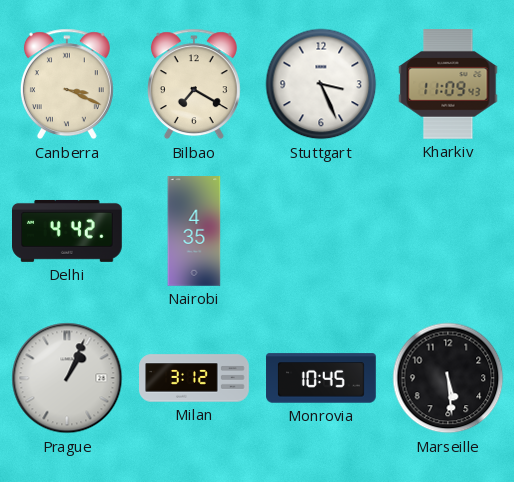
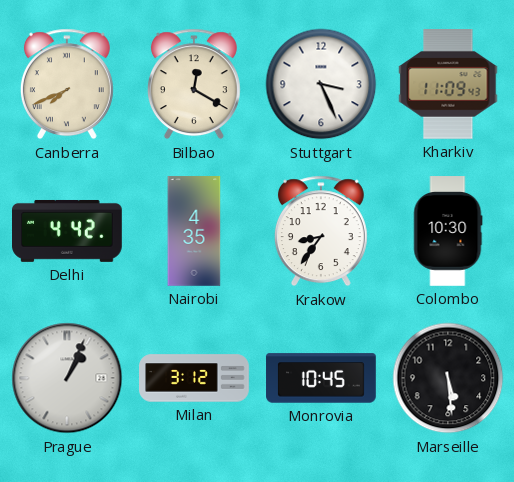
Canberra: 3:19 -> 7:41 (67, 84)
Bilbao: 7:20 -> 12:20 (194, 84)
Krakow: none -> 8:36 (321, 231)
Colombo: none -> 10:30 (448, 231)
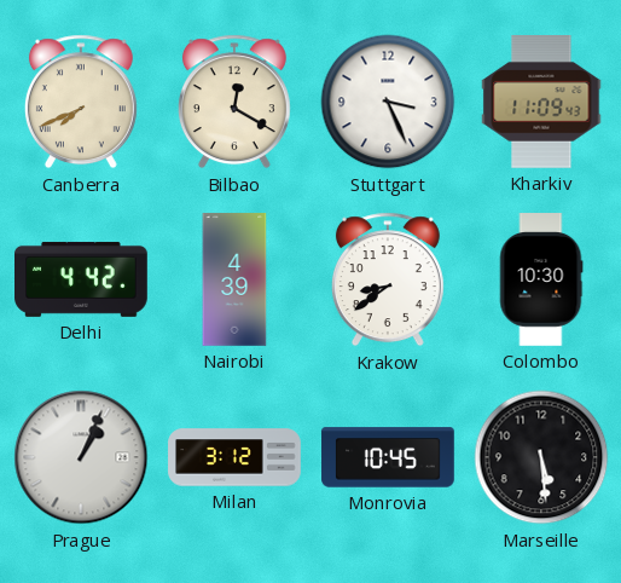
Nairobi: 4:35 -> 4:39 (234, 279)
Krakow: 8:36 -> 8:39 (388, 279)
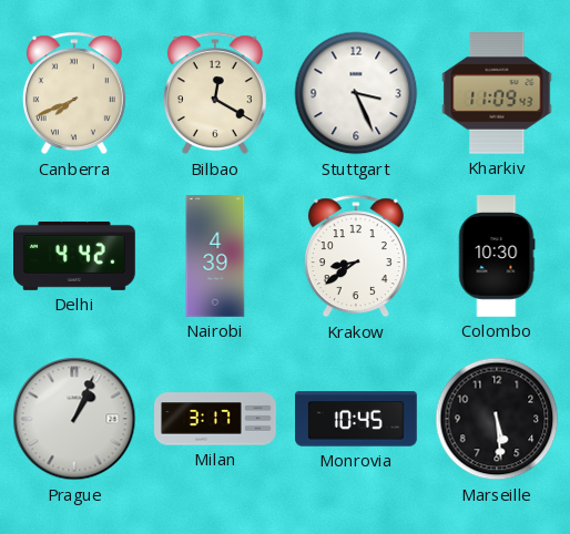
Milan: 3:12 -> 3:17 (215, 419)
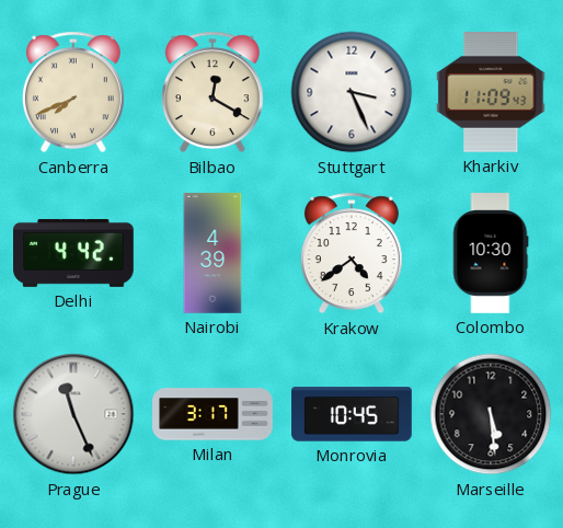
Krakow: 8:39 -> 4:39 (352, 253)
Prague: 1:04 -> 11:26 (73, 414)
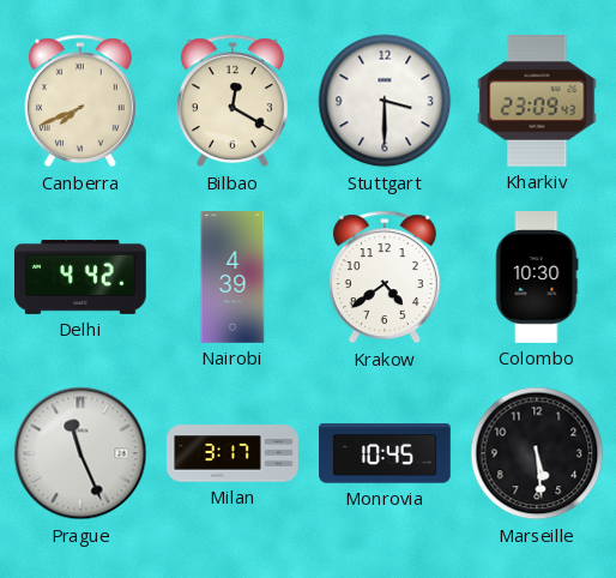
Stuttgart: 3:26 -> 3:30 (385, 101)
Kharkiv: 11:09 -> 23:09 (537, 102)
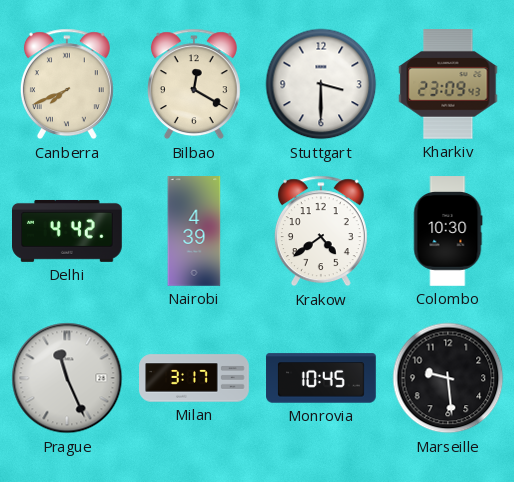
Marseille: 5:29 -> 9:29 (448, 378)
